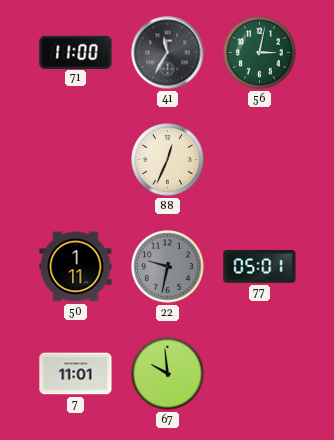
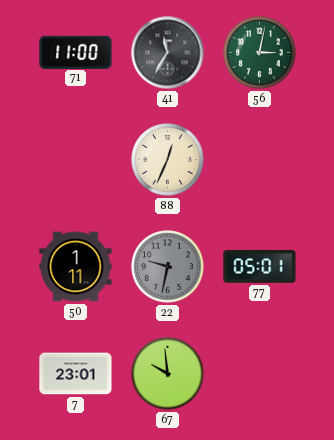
7: 11:01 -> 23:01 (76, 374)
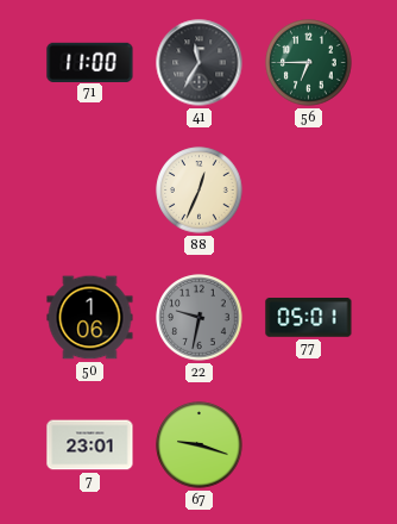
56: 3:02 -> 6:45 (309, 63)
50: 1:11 -> 1:06 (90, 318)
67: 9:59 -> 9:18 (200, 445)
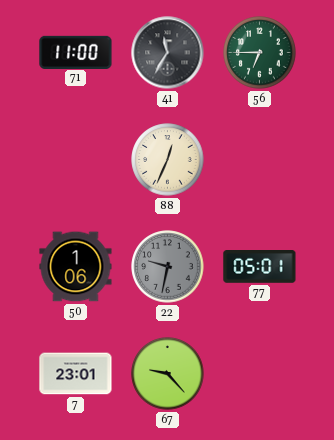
67: 9:18 -> 9:23 (168, 374)
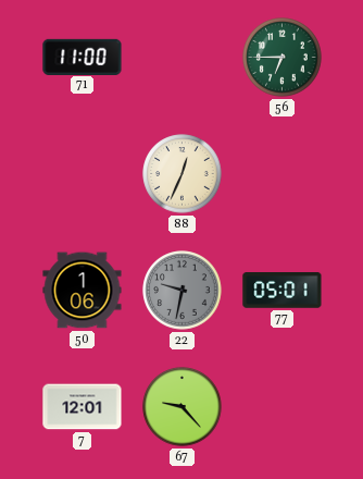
41: 11:35 -> none (168, 53)
7: 23:01 -> 12:01 (83, 407)
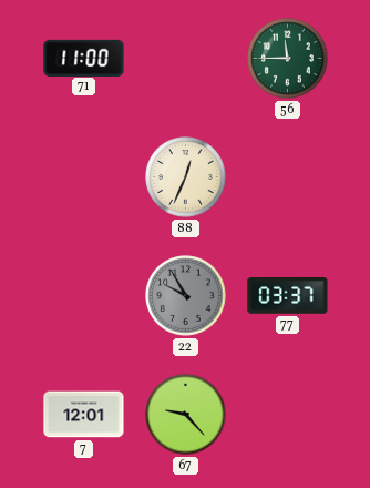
56: 6:45 -> 11:45 (288, 59)
50: 1:06 -> none (83, 291)
22: 9:32 -> 9:55 (186, 296)
77: 05:01 -> 03:37 (288, 296)
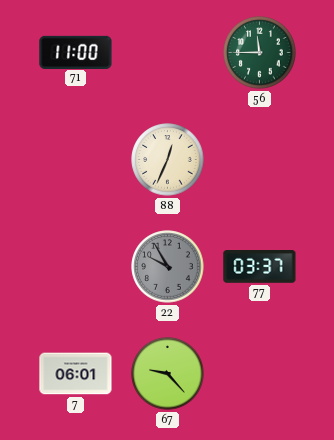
7: 12:01 -> 06:01 (76, 374)
